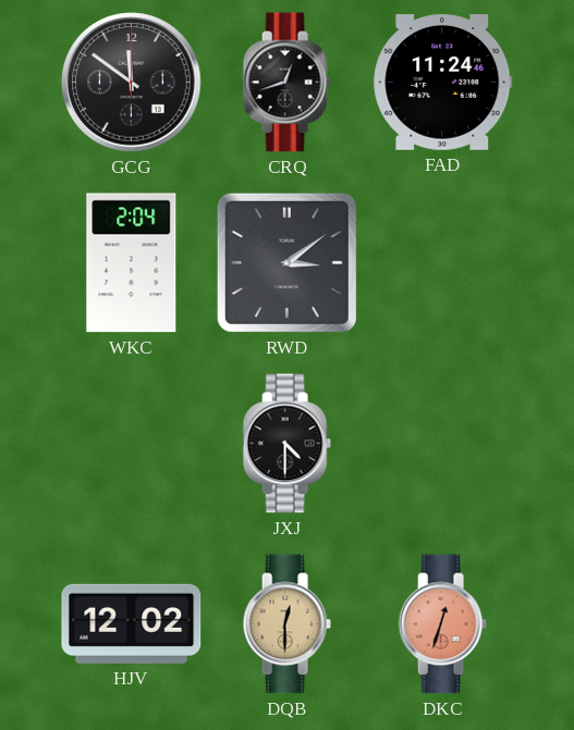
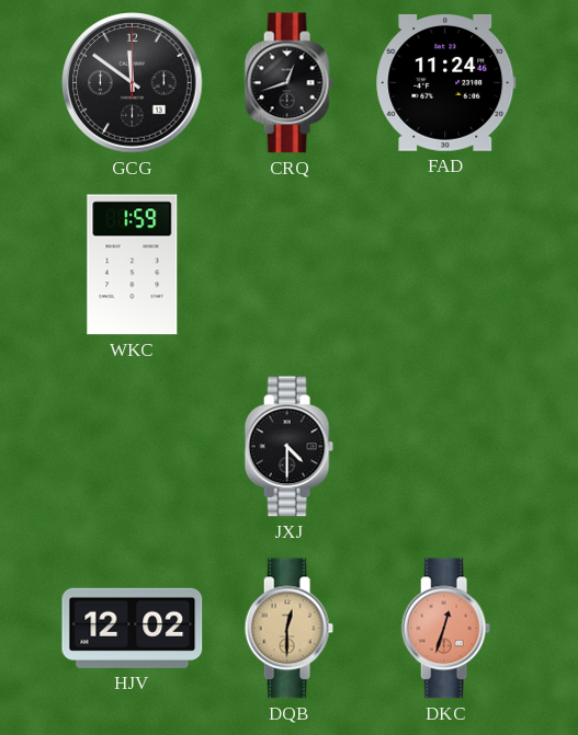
WKC: 2:04 -> 1:59 (133, 265)
RWD: 3:09 -> none (286, 262)
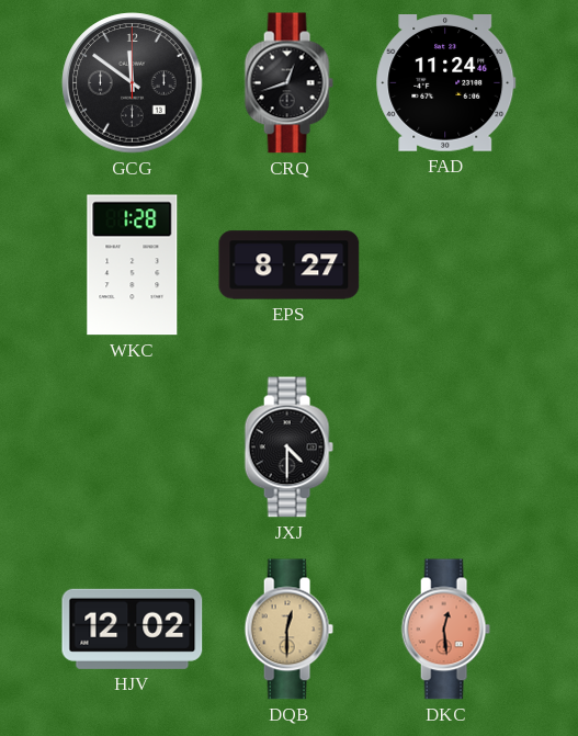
WKC: 1:59 -> 1:28 (133, 265)
EPS: none -> 8:27 (290, 265)
DKC: 12:33 -> 12:29 (445, 630)
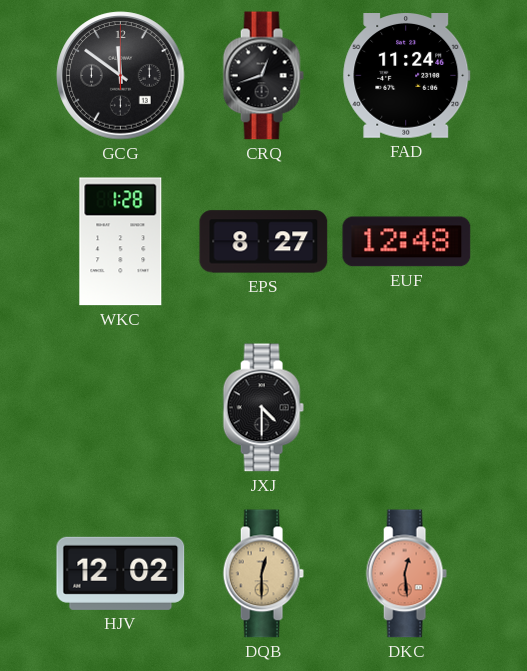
EUF: none -> 12:48 (407, 242)
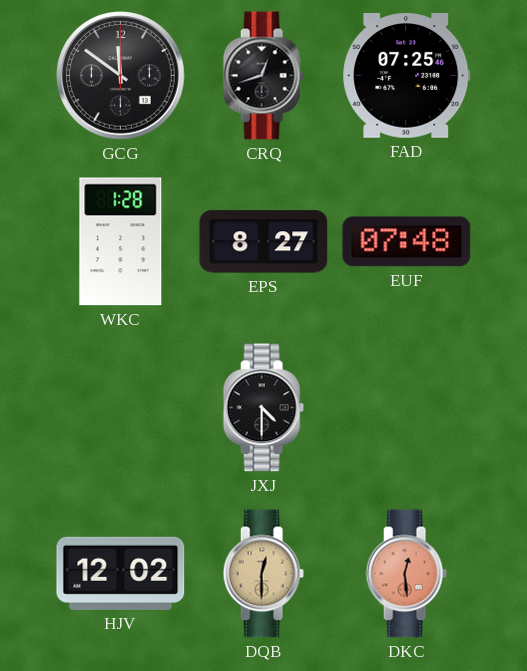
FAD: 11:24 -> 07:25 (407, 76)
EUF: 12:48 -> 07:48 (407, 242)
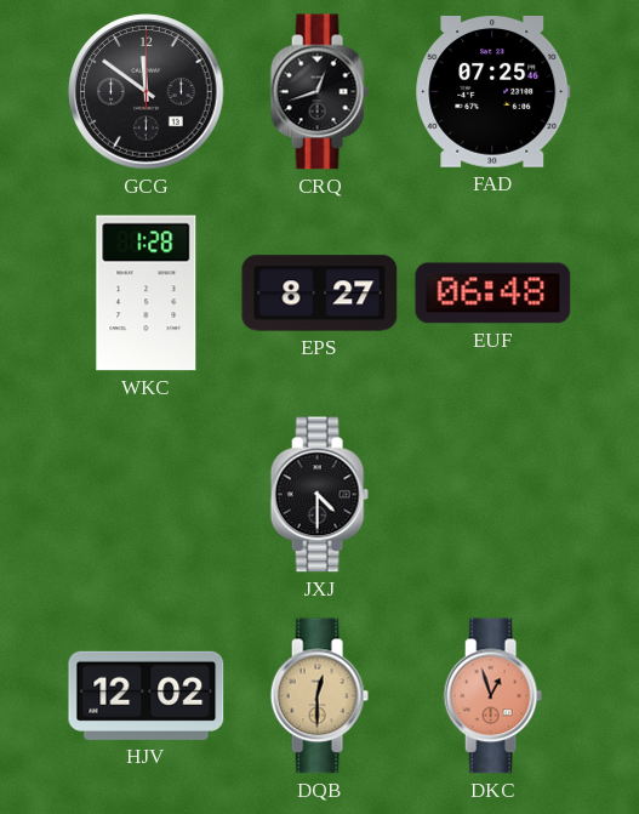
EUF: 07:48 -> 06:48 (493, 294)
DKC: 12:29 -> 12:57 (492, 696)
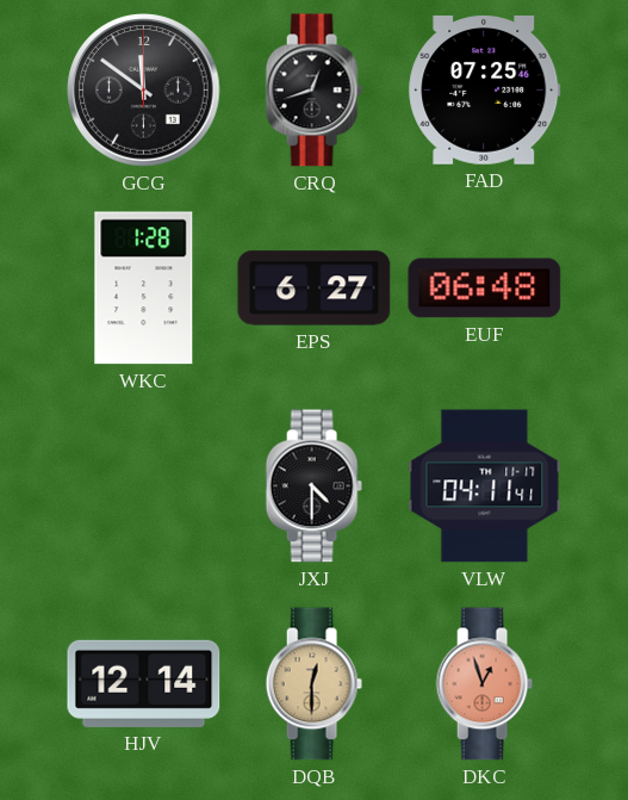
EPS: 8:27 -> 6:27 (315, 289)
VLW: none -> 04:11 (485, 486)
HJV: 12:02 -> 12:14 (144, 683)
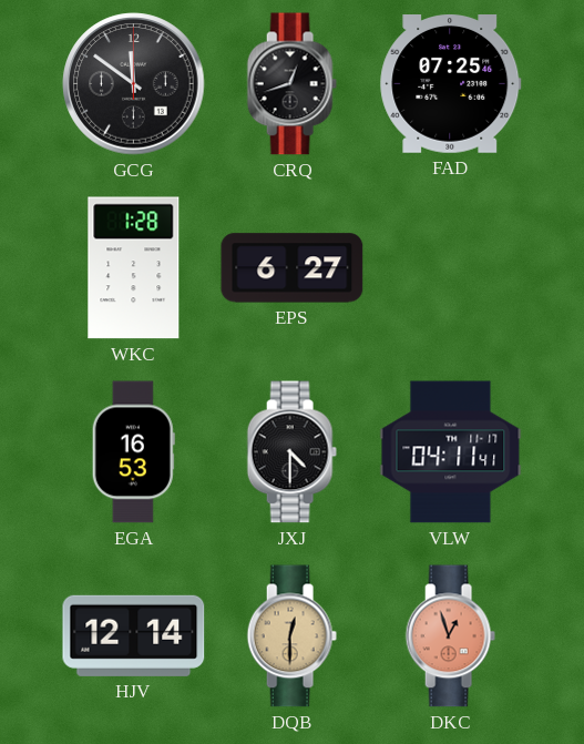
EUF: 06:48 -> none (485, 289)
EGA: none -> 16:53 (133, 452)
